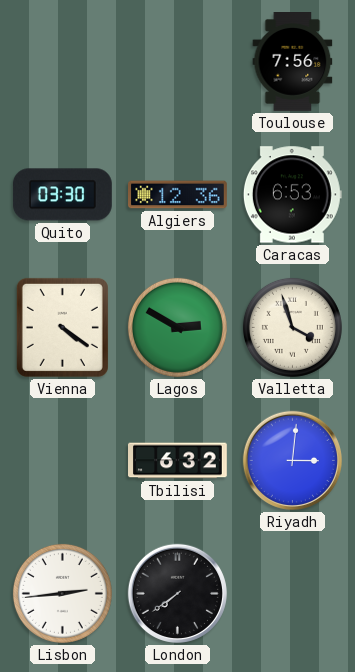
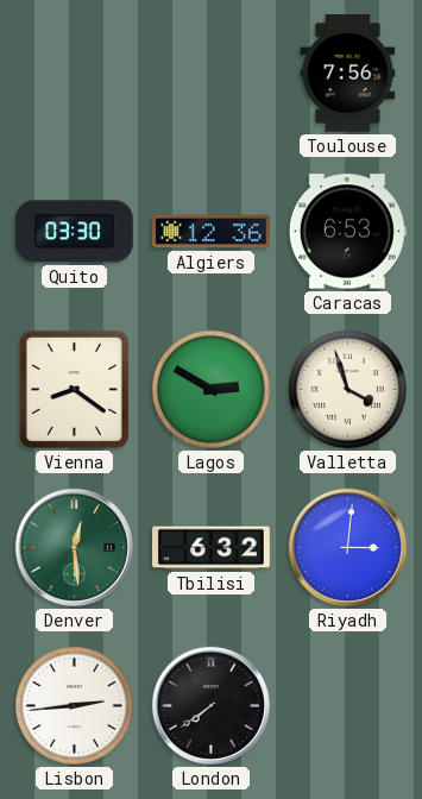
Vienna: 4:21 -> 8:21 (74, 389)
Denver: none -> 12:29 (74, 547)
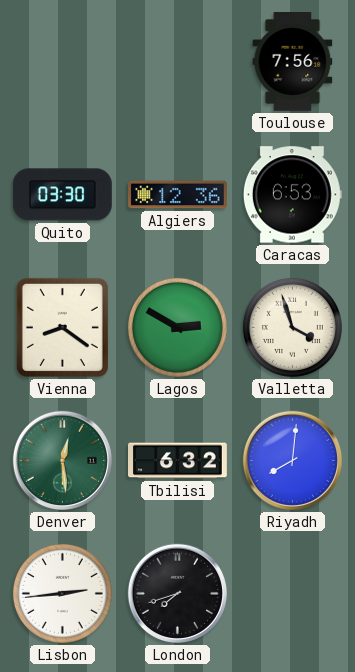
Riyadh: 3:01 -> 8:01 (292, 460)
London: 7:39 -> 7:42 (177, 593)
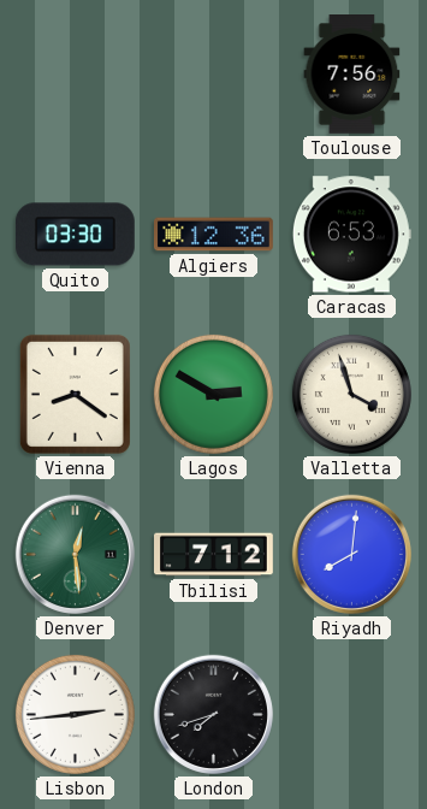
Tbilisi: 6:32 -> 7:12 (214, 555)
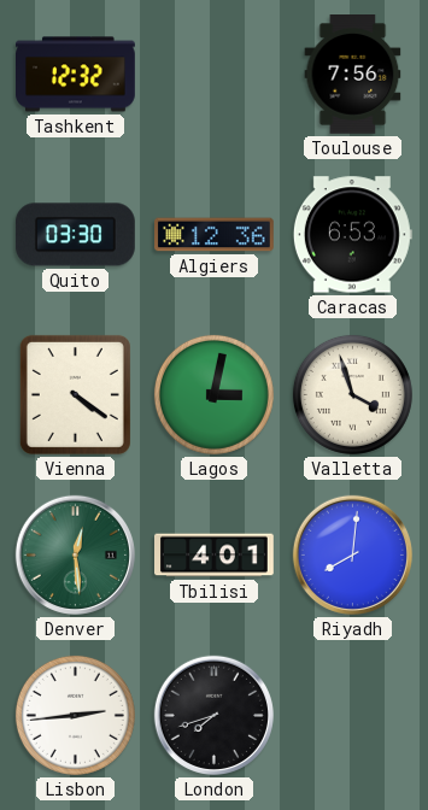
Tashkent: none -> 12:32 (76, 75)
Vienna: 8:21 -> 4:21 (75, 394)
Lagos: 2:50 -> 3:02 (213, 394)
Tbilisi: 7:12 -> 4:01 (215, 556)
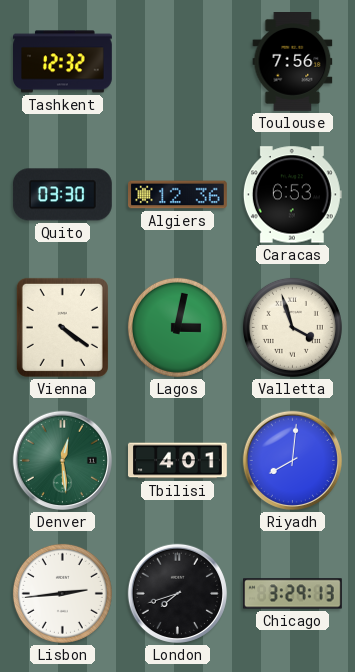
Chicago: none -> 3:29 (293, 594)
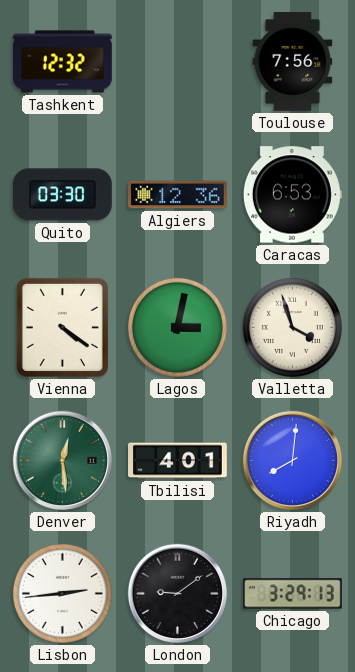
London: 7:42 -> 9:09 (177, 593)
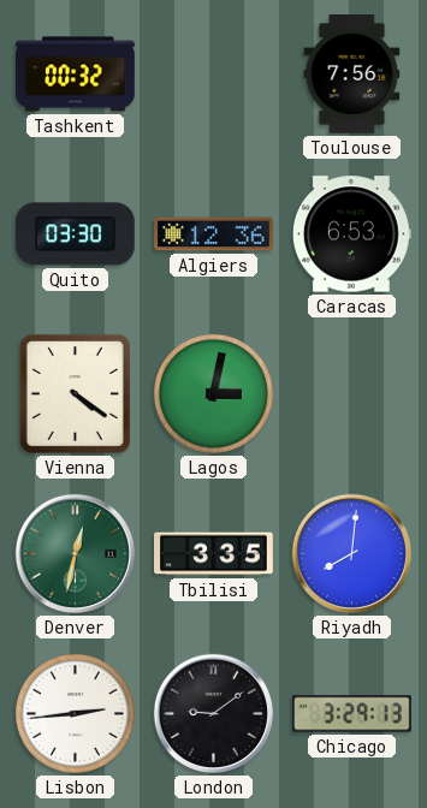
Tashkent: 12:32 -> 00:32 (76, 75)
Valletta: 3:57 -> none (292, 327)
Denver: 12:29 -> 12:32 (75, 553)
Tbilisi: 4:01 -> 3:35 (214, 554)
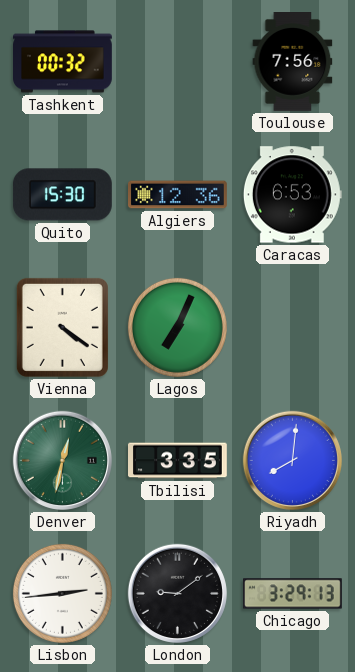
Quito: 03:30 -> 15:30 (62, 195)
Lagos: 3:02 -> 7:04 (177, 327)
